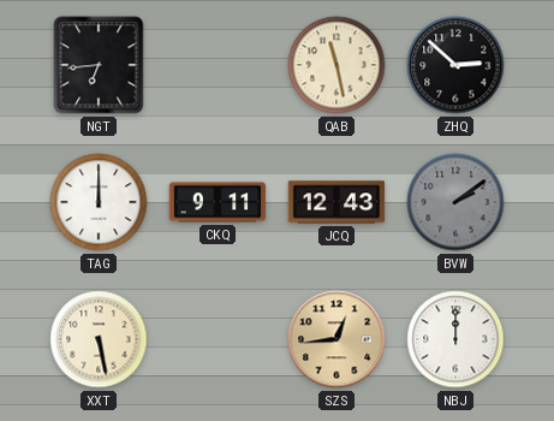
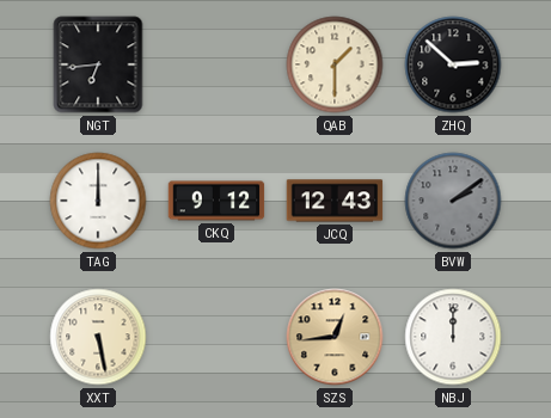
QAB: 11:28 -> 1:30 (335, 64)
CKQ: 9:11 -> 9:12 (216, 201)
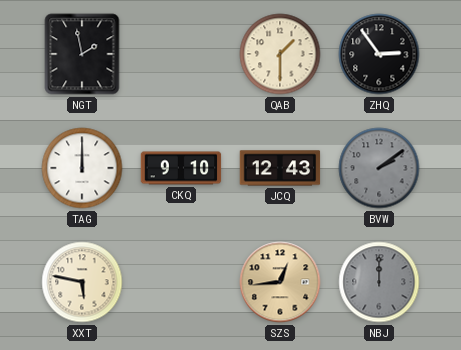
NGT: 6:44 -> 1:58 (82, 54)
ZHQ: 2:52 -> 2:54 (379, 54)
CKQ: 9:12 -> 9:10 (181, 168)
XXT: 5:28 -> 5:47 (82, 282)
NBJ dial: white -> grey (379, 282)
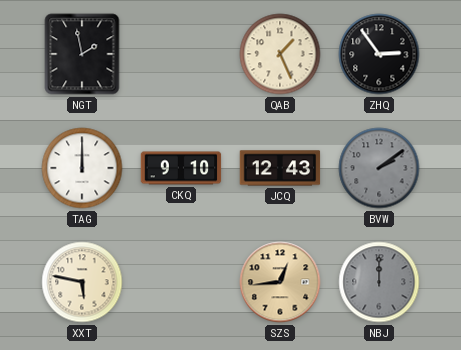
QAB: 1:30 -> 1:26 (280, 54)
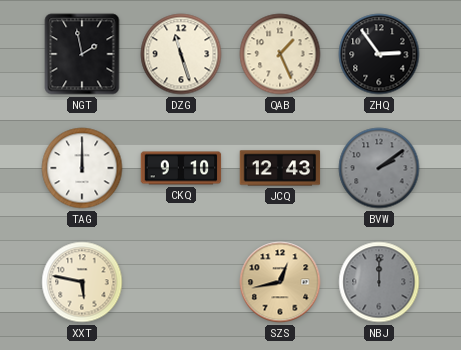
DZG: none -> 11:27 (181, 54)
SZS: 12:44 -> 12:43 (280, 282)
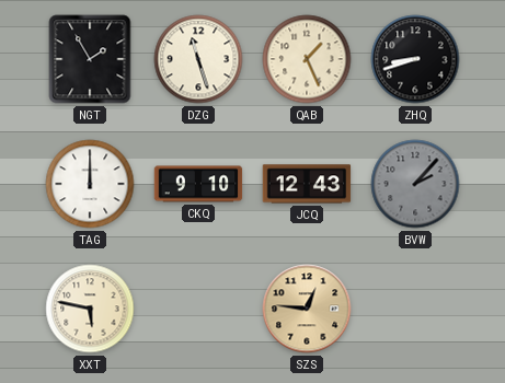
NGT: 1:58 -> 1:55 (90, 59)
ZHQ: 2:54 -> 8:42 (415, 59)
BVW: 2:09 -> 2:07 (415, 184)
SZS: 12:43 -> 12:46 (307, 309)
NBJ: 12:00 -> none (379, 282)
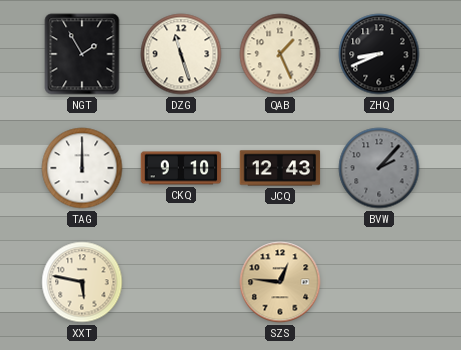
ZHQ: 8:42 -> 8:41 (379, 54)
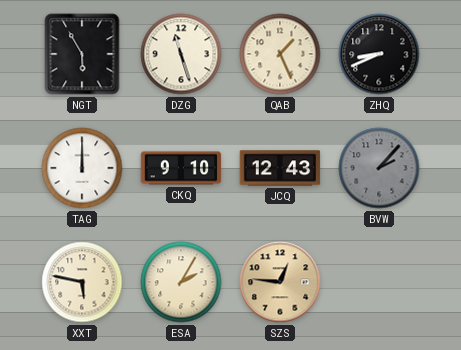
NGT: 1:55 -> 5:55 (82, 54)
ESA: none -> 2:05 (181, 282)
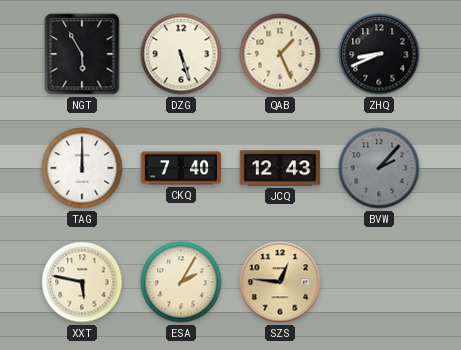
DZG: 11:27 -> 5:27 (181, 54)
CKQ: 9:10 -> 7:40 (181, 168)
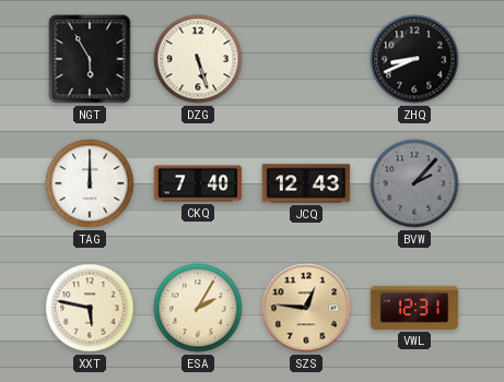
QAB: 1:26 -> none (280, 54)
VWL: none -> 12:31 (414, 308)
